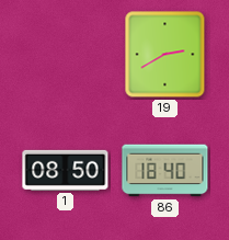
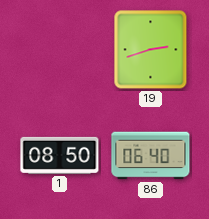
19: 2:40 -> 2:42 (151, 50)
86: 18:40 -> 06:40 (151, 156)
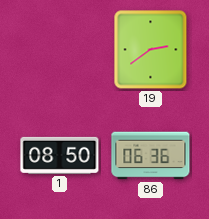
19: 2:42 -> 2:39 (151, 50)
86: 06:40 -> 06:36 (151, 156)
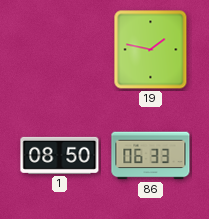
19: 2:39 -> 1:47 (151, 50)
86: 06:36 -> 06:33 (151, 156)
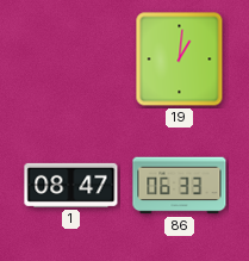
19: 1:47 -> 1:01 (180, 60)
1: 08:50 -> 08:47 (71, 185)
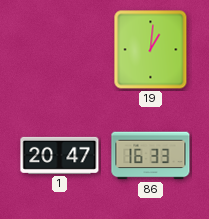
1: 08:47 -> 20:47 (60, 155)
86: 06:33 -> 16:33 (151, 156)
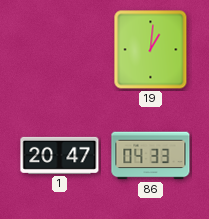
86: 16:33 -> 04:33 (151, 156)
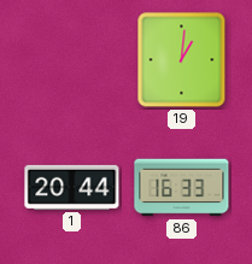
1: 20:47 -> 20:44 (72, 187)
86: 04:33 -> 16:33 (182, 188)
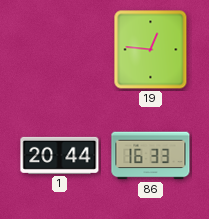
19: 1:01 -> 12:46 (151, 50)
